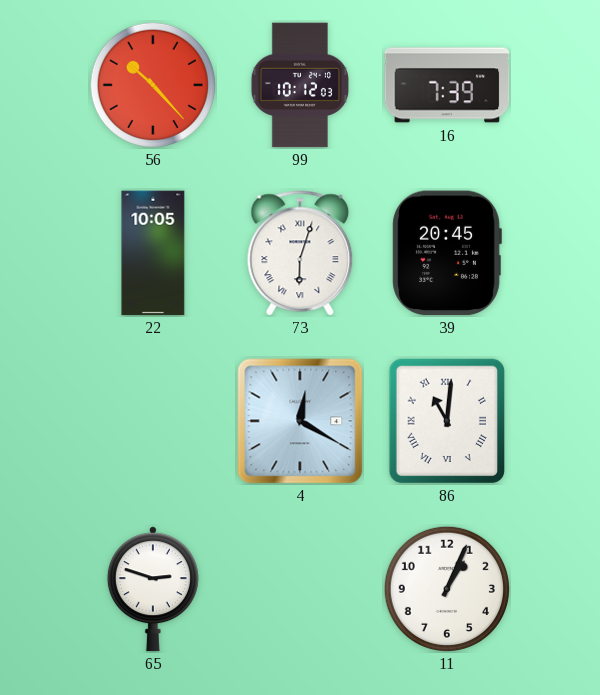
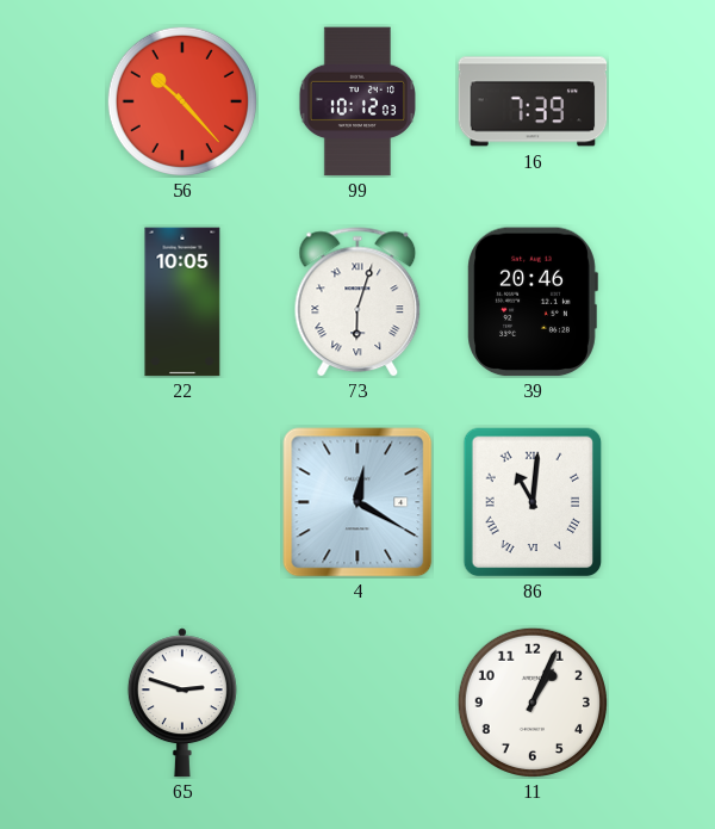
39: 20:45 -> 20:46 (533, 302)
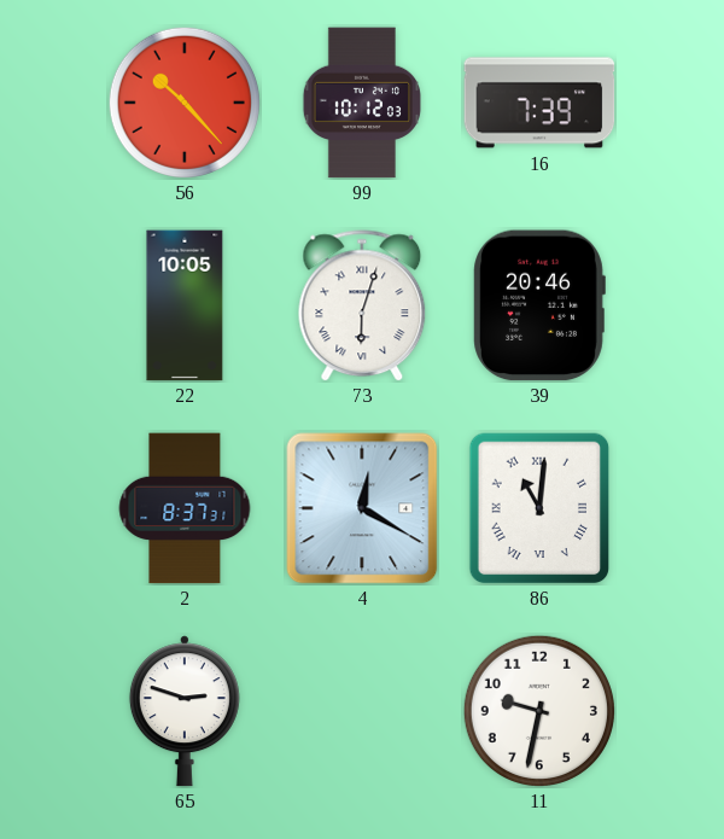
2: none -> 8:37 (185, 508)
11: 1:04 -> 9:32 (539, 711)
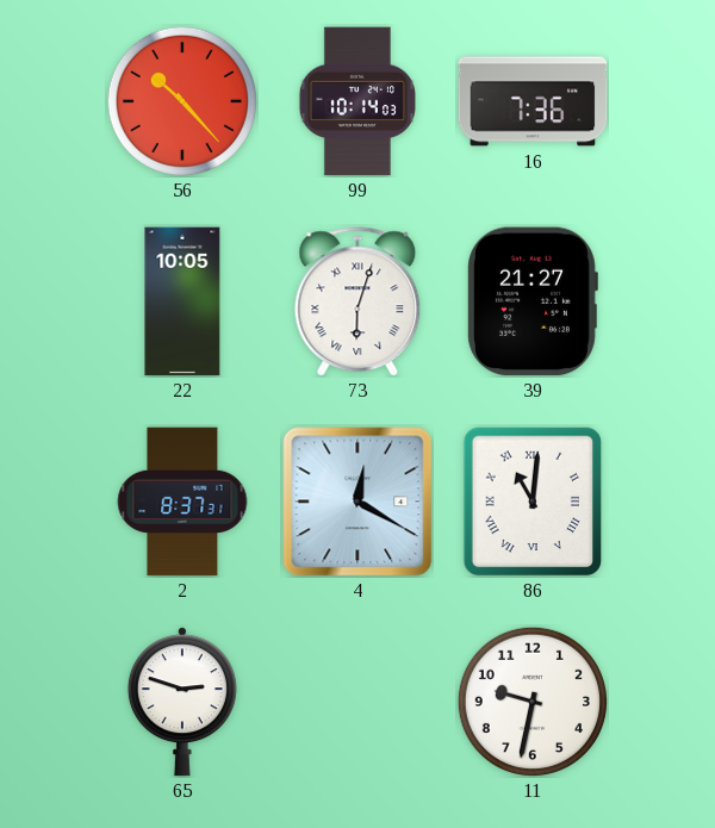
99: 10:12 -> 10:14 (357, 101)
16: 7:39 -> 7:36 (533, 101)
39: 20:46 -> 21:27 (533, 301)
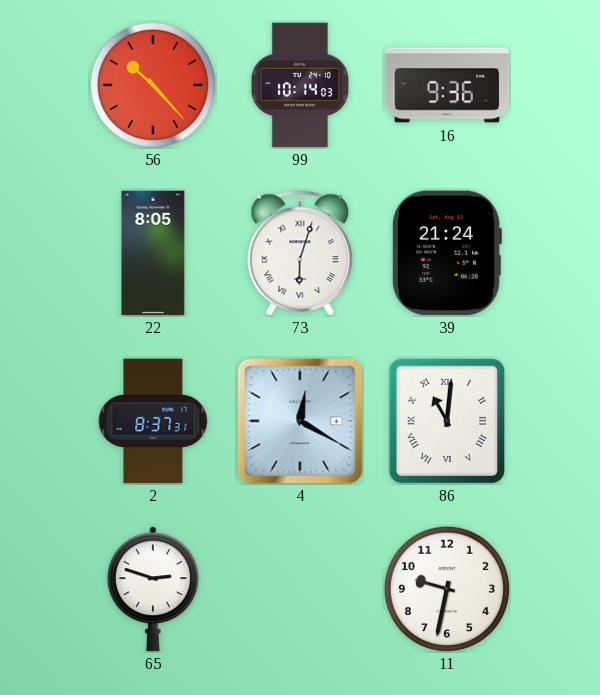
16: 7:36 -> 9:36 (447, 85)
22: 10:05 -> 8:05 (153, 253)
39: 21:27 -> 21:24 (447, 253)
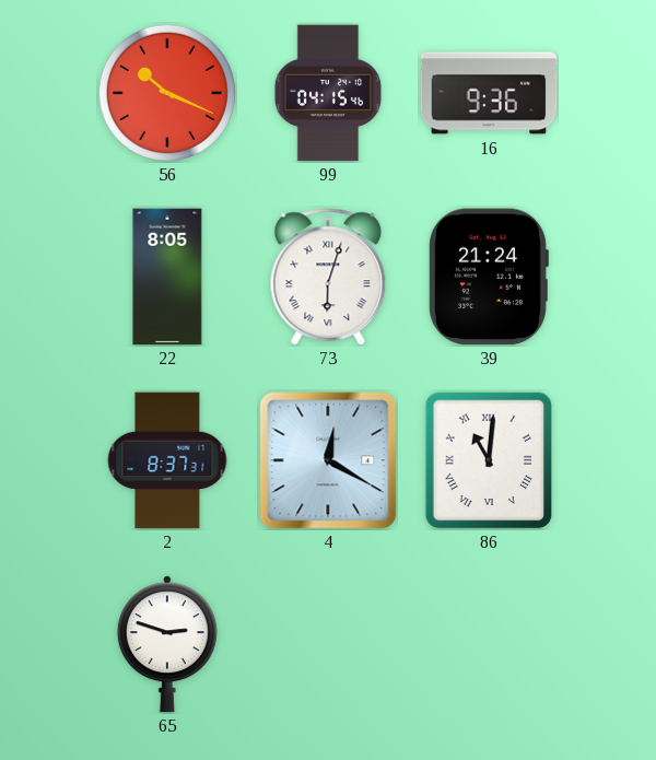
56: 10:23 -> 10:19 (167, 93)
99: 10:14 -> 04:15 (328, 93)
11: 9:32 -> none (447, 589)
